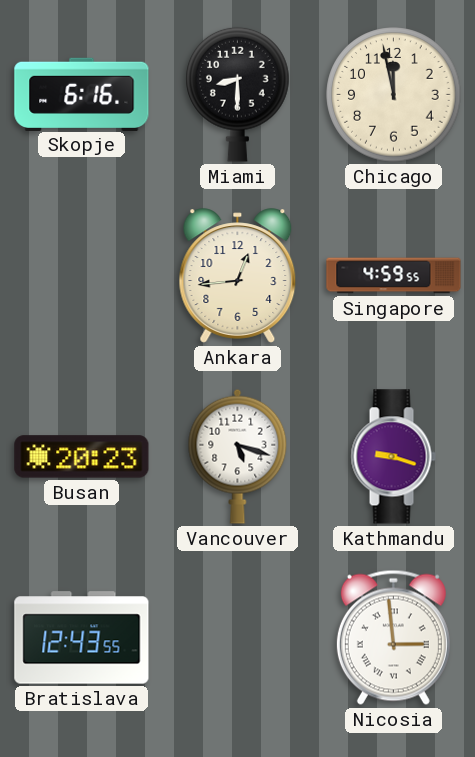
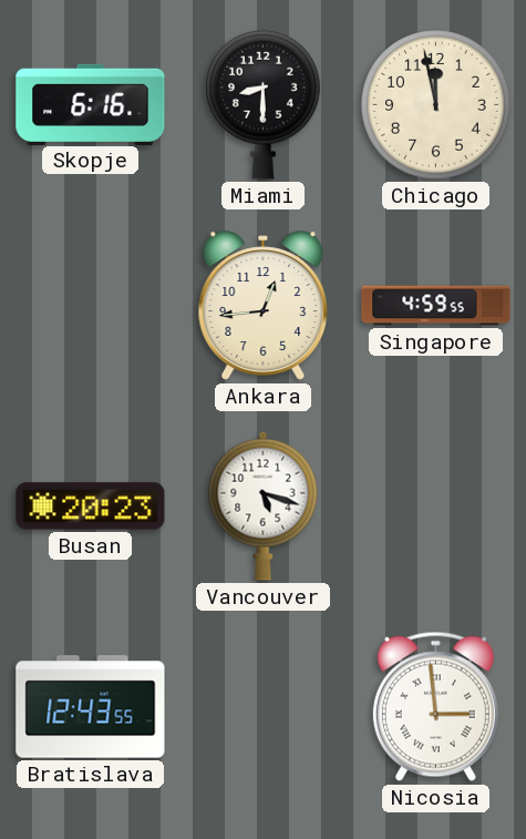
Kathmandu: 9:18 -> none (393, 457)
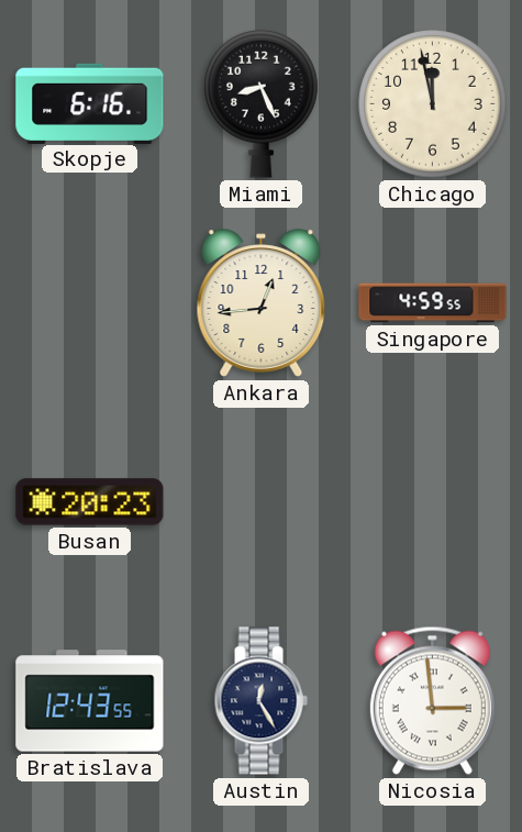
Miami: 8:30 -> 8:26 (262, 103)
Vancouver: 5:18 -> none (264, 505)
Austin: none -> 12:25 (260, 701)
